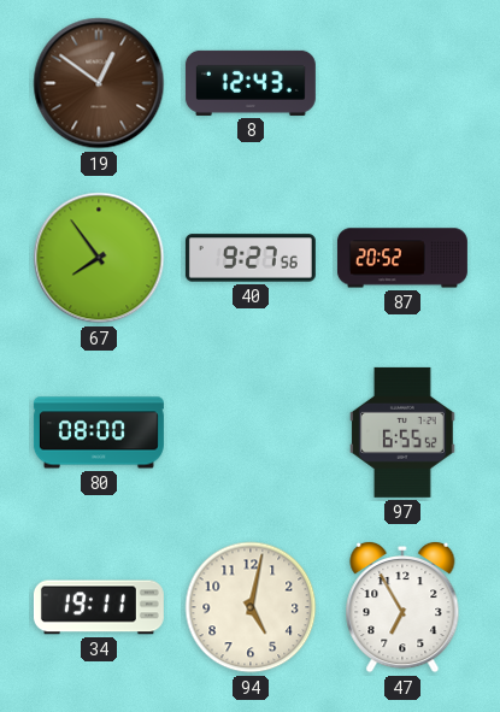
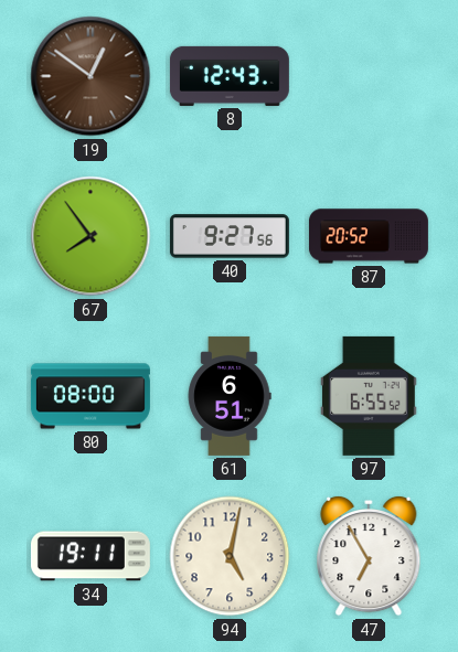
61: none -> 6:51 (230, 396)
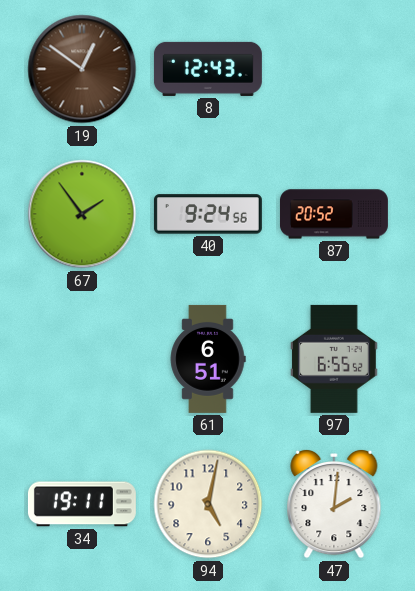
67: 7:54 -> 1:54 (82, 214)
40: 9:27 -> 9:24 (208, 214)
80: 08:00 -> none (90, 396)
47: 6:55 -> 2:01 (334, 504)
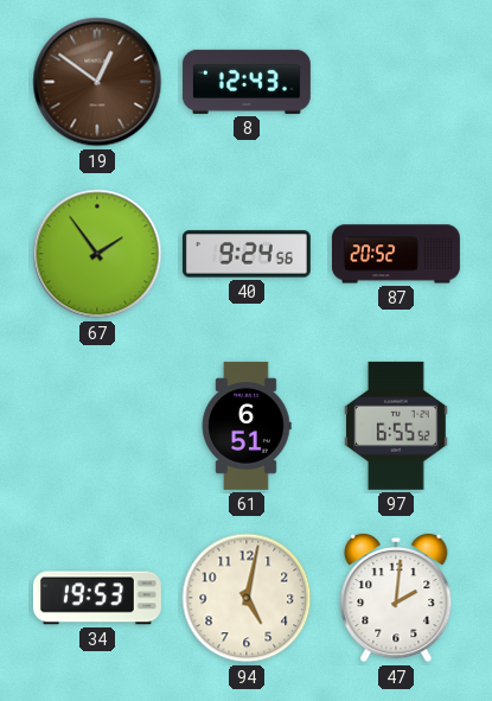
34: 19:11 -> 19:53 (97, 598)
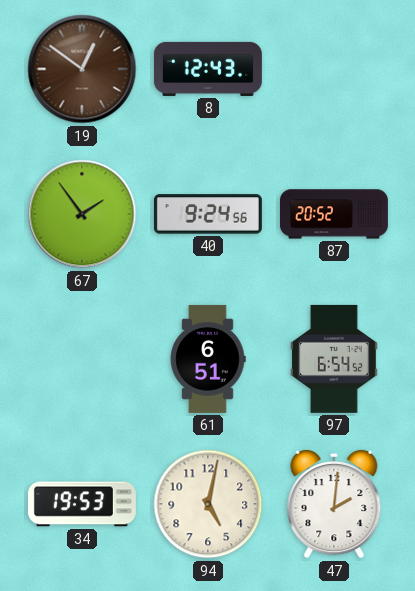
97: 6:55 -> 6:54 (334, 359)
